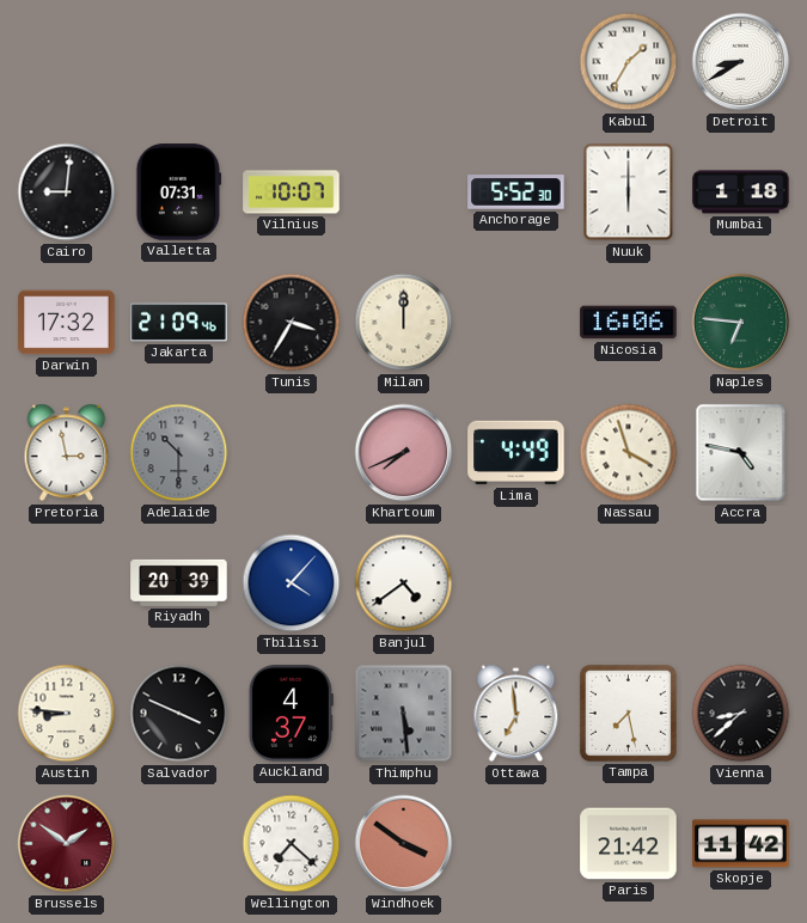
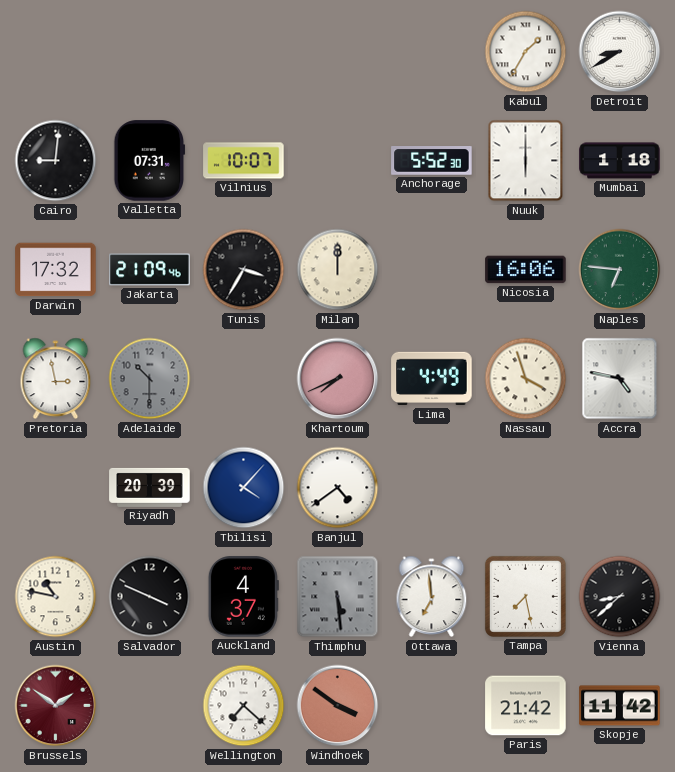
Austin: 8:46 -> 10:47 (56, 597)
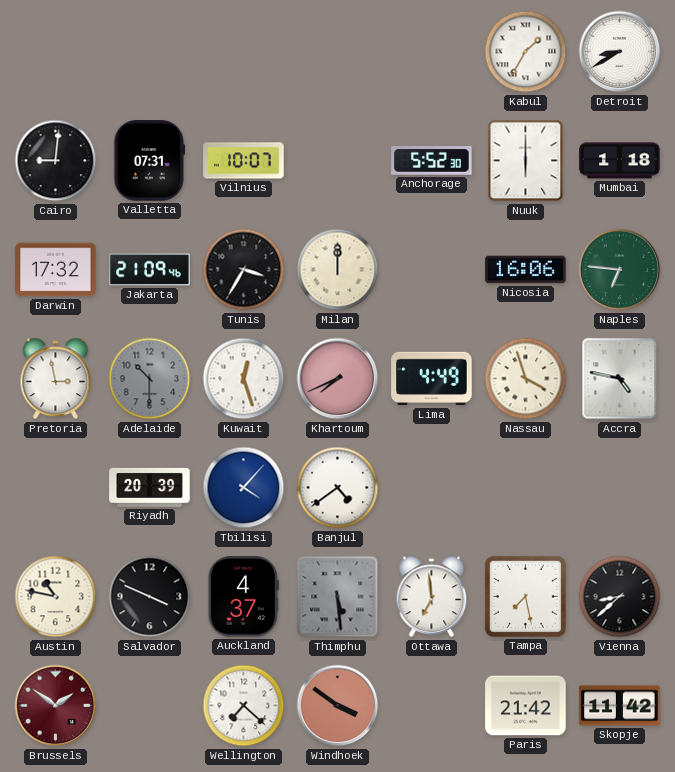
Kuwait: none -> 12:27 (244, 379)
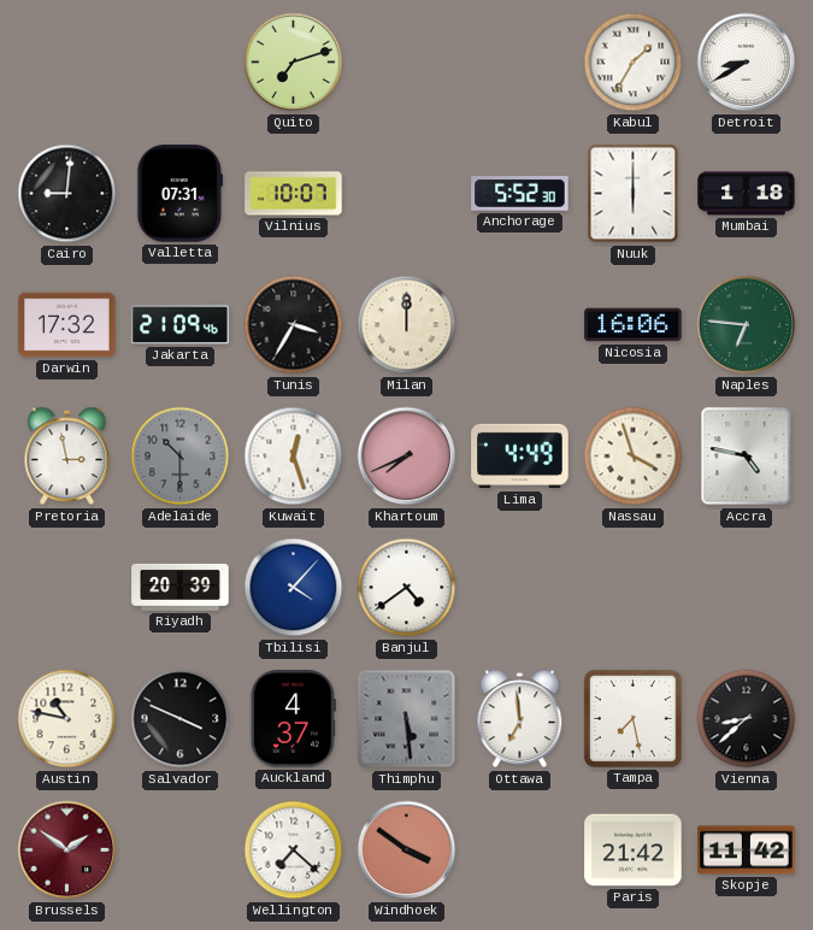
Quito: none -> 7:12 (294, 63)
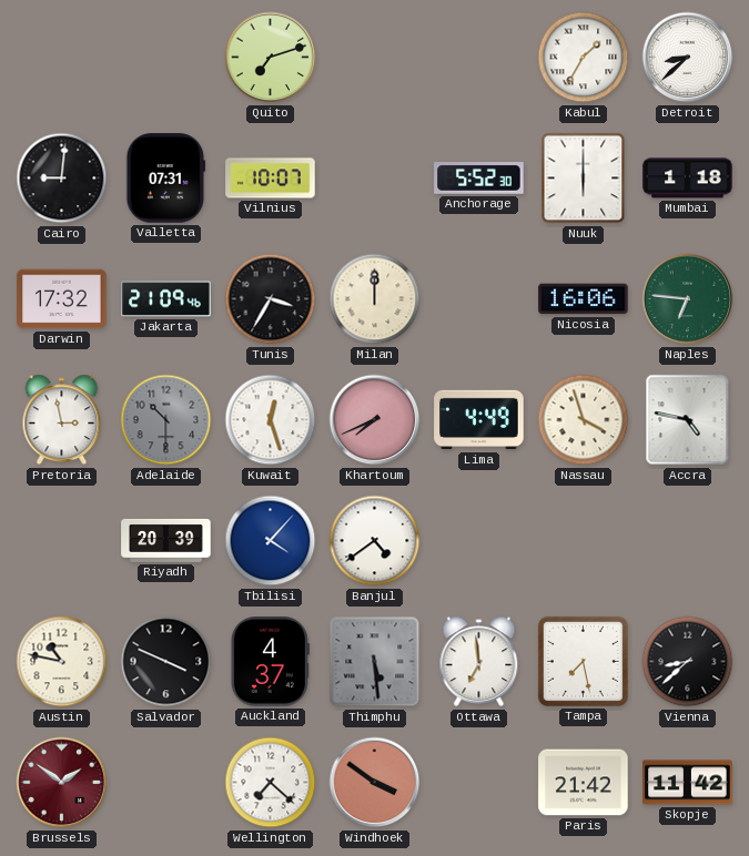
Detroit: 8:40 -> 8:38 (688, 58)
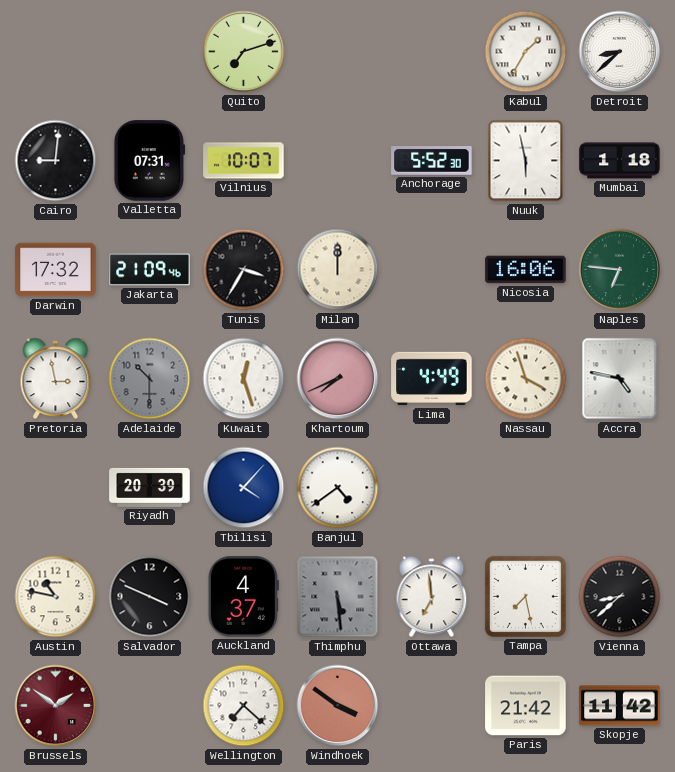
Nuuk: 6:00 -> 5:58 (526, 161)
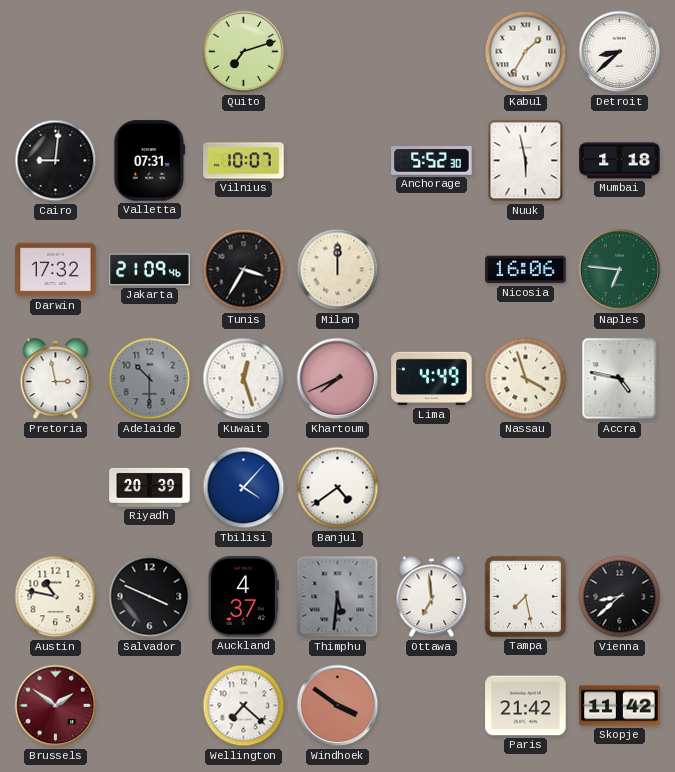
Thimphu: 5:29 -> 5:31 (338, 597)
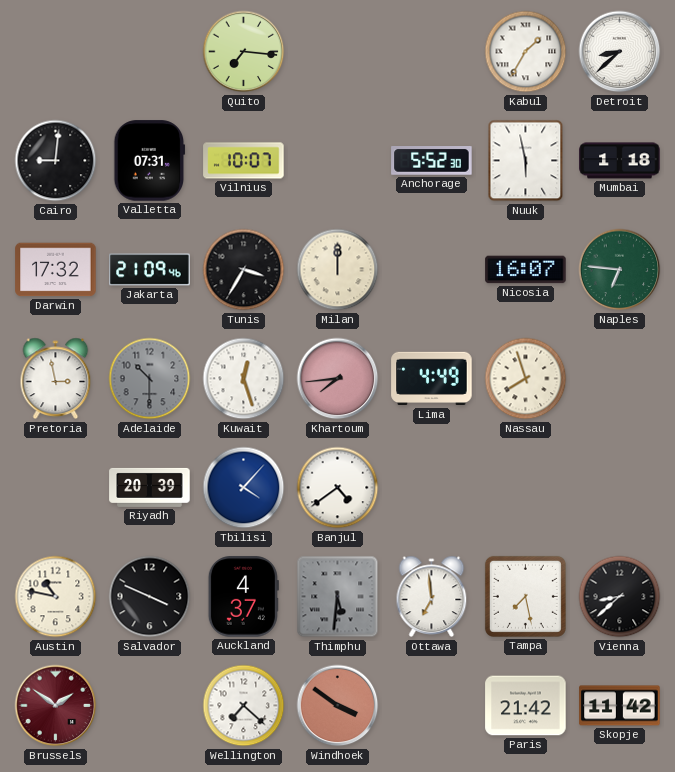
Quito: 7:12 -> 7:16 (244, 52)
Nicosia: 16:06 -> 16:07 (526, 270)
Khartoum: 7:41 -> 7:44 (338, 379)
Nassau: 3:57 -> 7:57 (526, 379)
Accra: 4:47 -> none (620, 379)
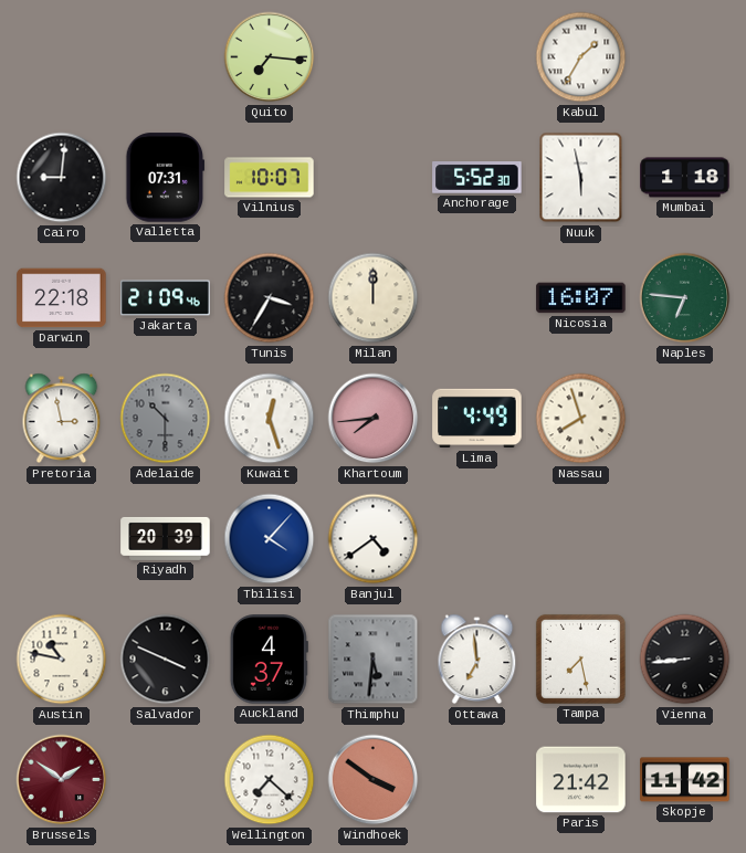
Detroit: 8:38 -> none (620, 52)
Darwin: 17:32 -> 22:18 (62, 298)
Vienna: 8:38 -> 8:44 (685, 660)
